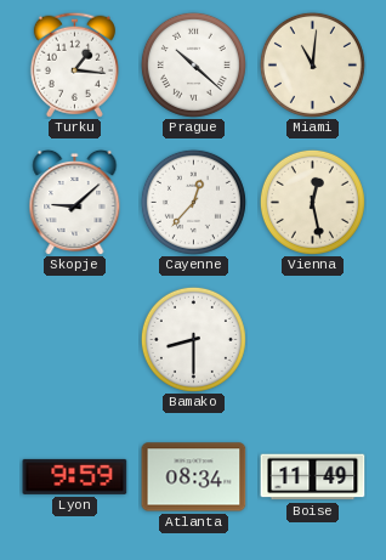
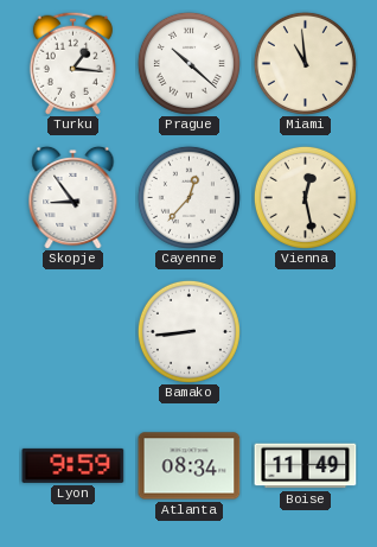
Miami: 11:01 -> 10:59 (305, 63)
Skopje: 9:08 -> 8:54 (74, 197)
Bamako: 8:30 -> 8:44 (188, 331)
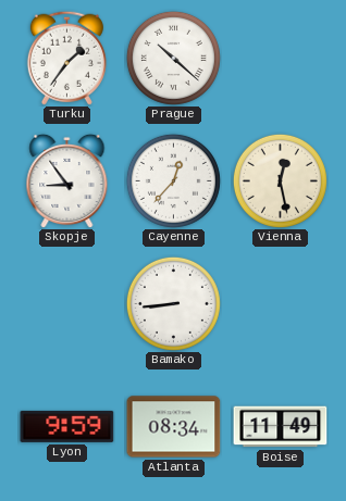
Turku: 1:16 -> 1:36 (66, 58)
Miami: 10:59 -> none (305, 63)
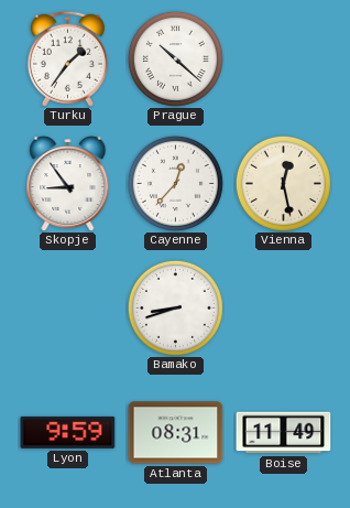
Bamako: 8:44 -> 8:42 (175, 307)
Atlanta: 08:34 -> 08:31 (176, 433)
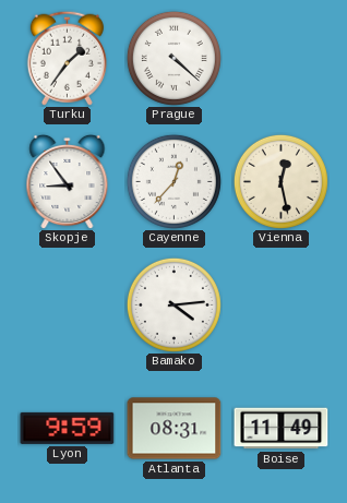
Prague: 10:22 -> 4:22 (174, 58)
Bamako: 8:42 -> 4:14 (174, 304)
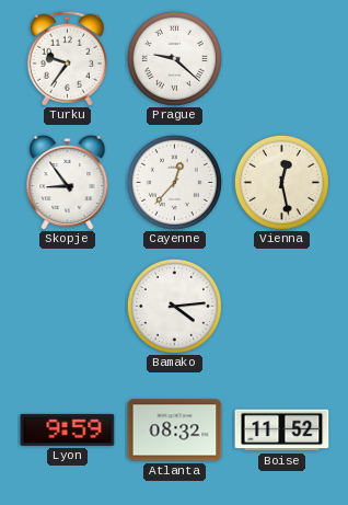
Turku: 1:36 -> 9:36 (67, 58)
Prague: 4:22 -> 9:22 (174, 58)
Atlanta: 08:31 -> 08:32 (175, 431)
Boise: 11:49 -> 11:52 (282, 431)
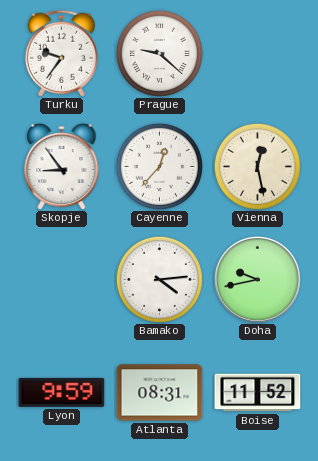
Doha: none -> 9:43 (257, 279)
Atlanta: 08:32 -> 08:31 (160, 393)
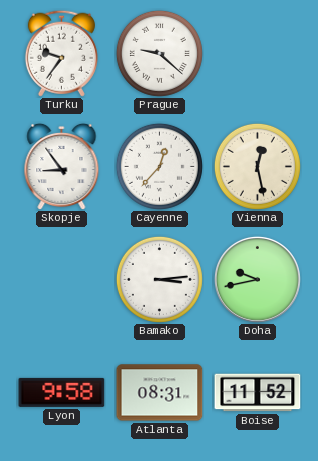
Bamako: 4:14 -> 3:14 (159, 279)
Lyon: 9:59 -> 9:58 (62, 392)
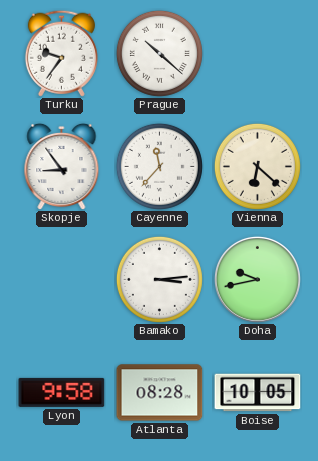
Prague: 9:22 -> 10:22 (159, 53)
Cayenne: 12:37 -> 11:37 (159, 166)
Vienna: 12:28 -> 6:22 (257, 166)
Atlanta: 08:31 -> 08:28 (160, 393)
Boise: 11:52 -> 10:05 (258, 393)
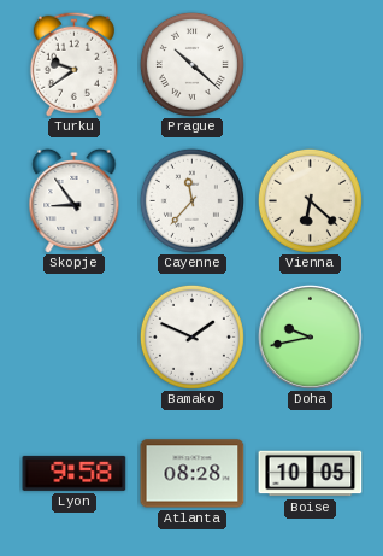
Turku: 9:36 -> 9:39 (73, 64)
Bamako: 3:14 -> 1:49 (191, 336)
